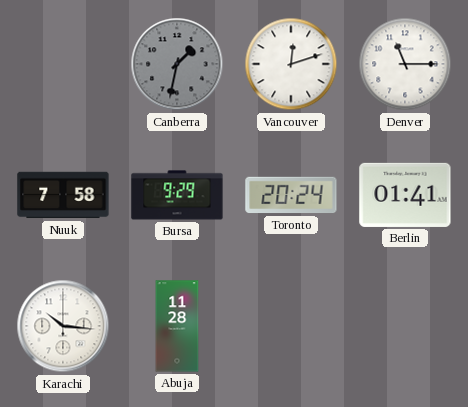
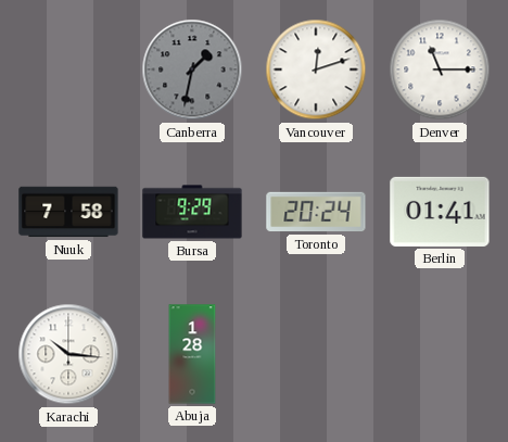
Abuja: 11:28 -> 1:28 (192, 354)
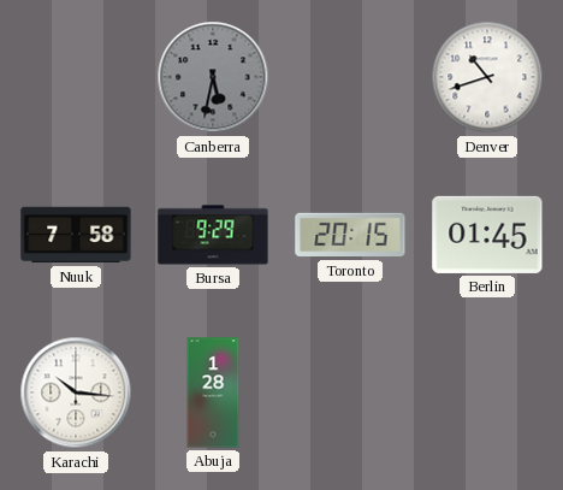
Canberra: 1:32 -> 5:32 (213, 77)
Vancouver: 12:12 -> none (316, 70)
Denver: 11:15 -> 10:42 (487, 77)
Toronto: 20:24 -> 20:15 (350, 235)
Berlin: 01:41 -> 01:45 (487, 235)
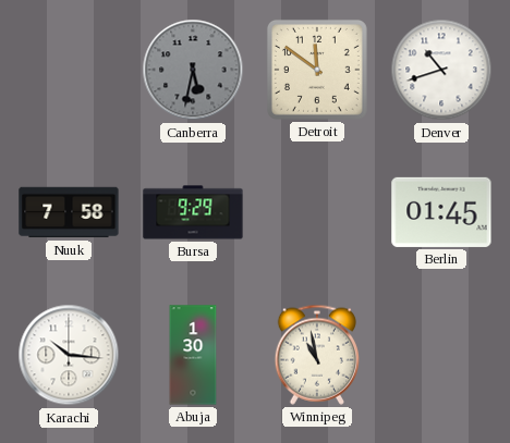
Detroit: none -> 11:51 (317, 70)
Toronto: 20:15 -> none (350, 235)
Abuja: 1:28 -> 1:30 (193, 355)
Winnipeg: none -> 10:58 (316, 355)
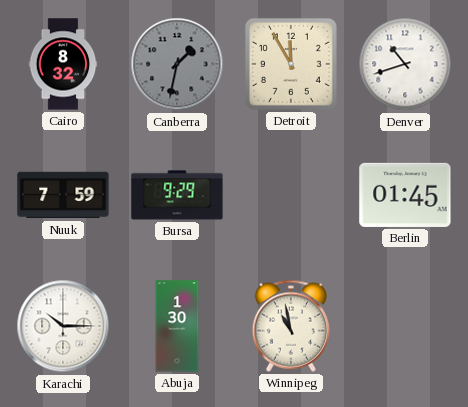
Cairo: none -> 8:32 (63, 64)
Canberra: 5:32 -> 1:32 (177, 64)
Detroit: 11:51 -> 11:55 (291, 64)
Nuuk: 7:58 -> 7:59 (63, 195)
Karachi: 10:16 -> 10:15 (63, 326)
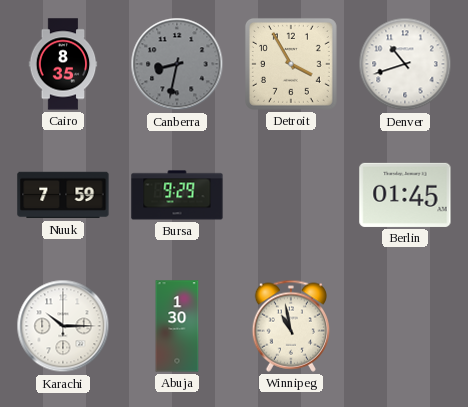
Cairo: 8:32 -> 8:35 (63, 64)
Canberra: 1:32 -> 8:32 (177, 64)
Detroit: 11:55 -> 3:55 (291, 64)
